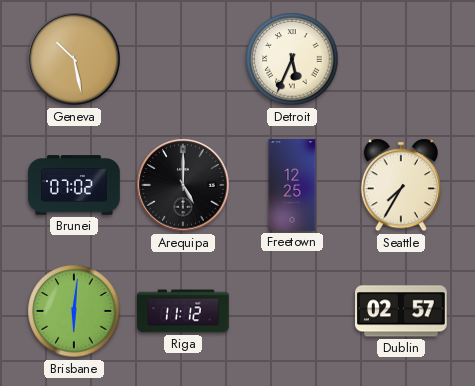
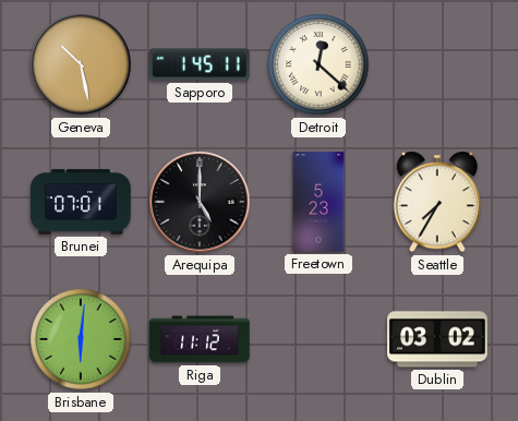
Sapporo: none -> 1:45 (201, 64)
Detroit: 5:34 -> 12:22 (318, 64)
Brunei: 07:02 -> 07:01 (81, 202)
Freetown: 12:25 -> 5:23 (318, 202)
Dublin: 02:57 -> 03:02 (438, 339)
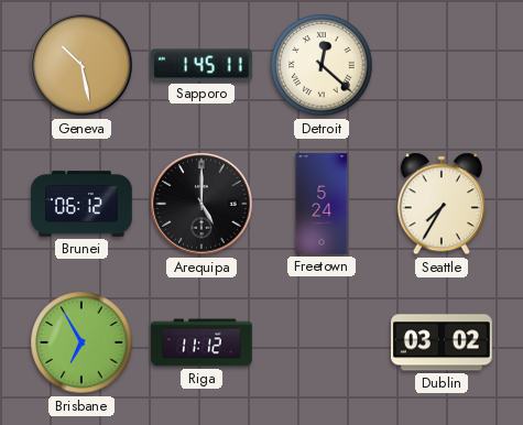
Brunei: 07:01 -> 06:12 (81, 204)
Freetown: 5:23 -> 5:24 (322, 204)
Brisbane: 6:01 -> 6:55 (81, 342)
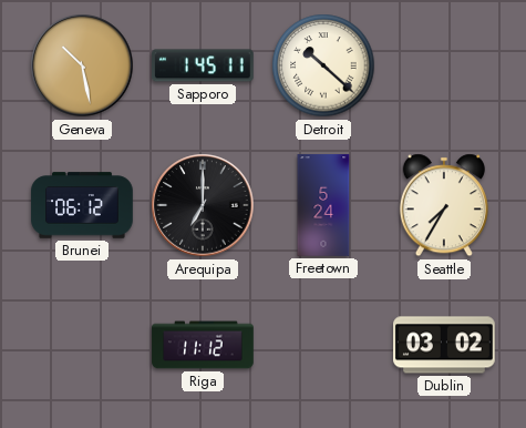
Detroit: 12:22 -> 10:22 (323, 65)
Arequipa: 5:00 -> 7:00 (203, 205)
Brisbane: 6:55 -> none (81, 342)
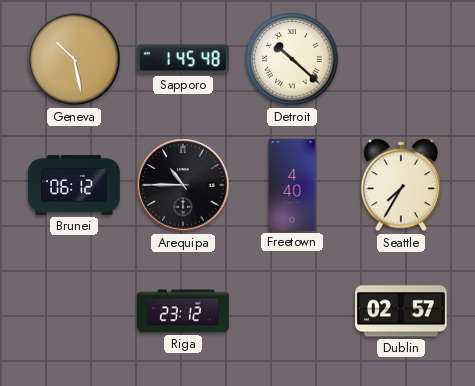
Sapporo: 1:45:11 -> 1:45:48 (184, 59)
Arequipa: 7:00 -> 10:45 (183, 185)
Freetown: 5:24 -> 4:40 (292, 185)
Riga: 11:12 -> 23:12 (183, 311)
Dublin: 03:02 -> 02:57 (402, 311)
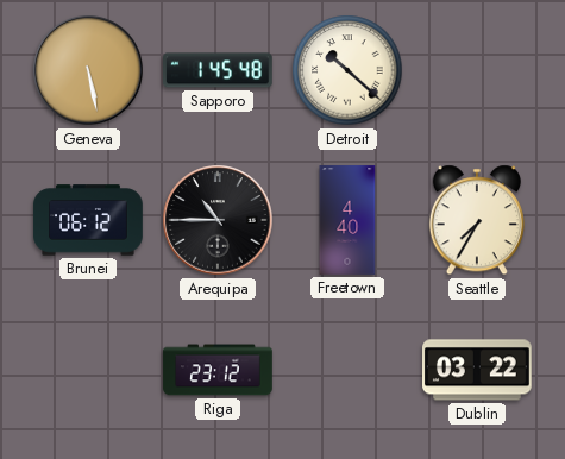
Geneva: 10:28 -> 5:28 (88, 70)
Dublin: 02:57 -> 03:22 (478, 370)
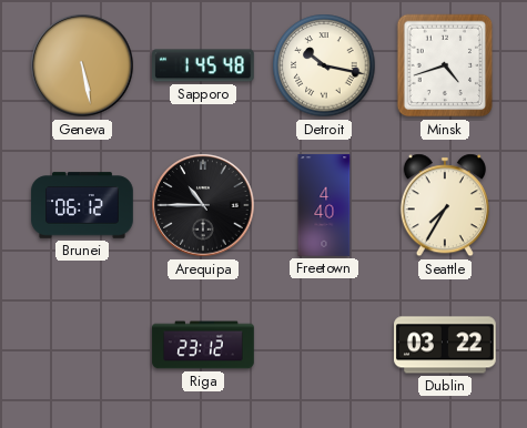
Detroit: 10:22 -> 10:17 (324, 65)
Minsk: none -> 4:42 (445, 65)
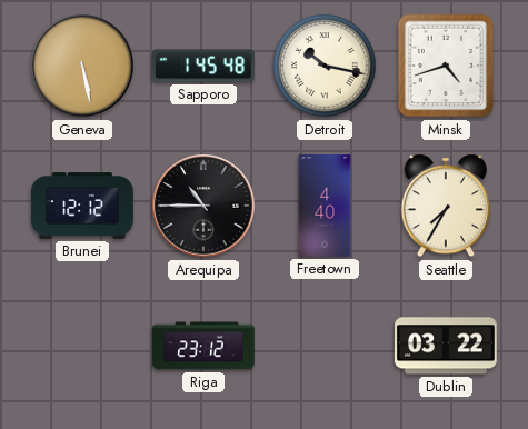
Brunei: 06:12 -> 12:12 (82, 206)
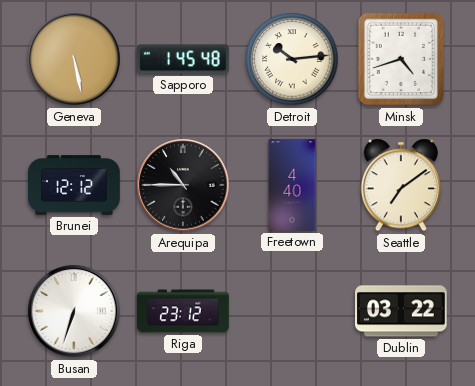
Detroit: 10:17 -> 10:14 (292, 59)
Seattle: 7:35 -> 7:09 (401, 185)
Busan: none -> 6:33 (74, 311)
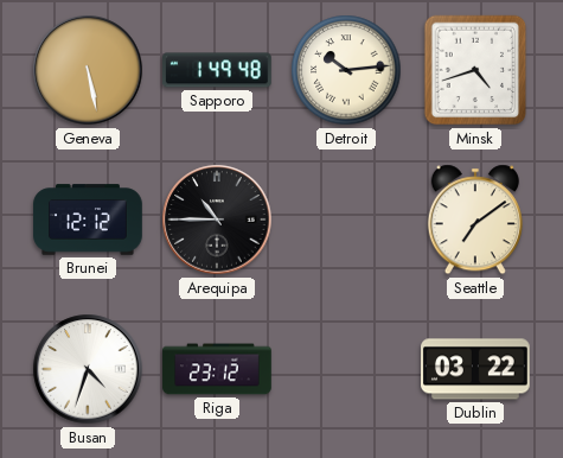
Sapporo: 1:45 -> 1:49 (218, 70)
Freetown: 4:40 -> none (292, 185)
Busan: 6:33 -> 4:33 (88, 369)
